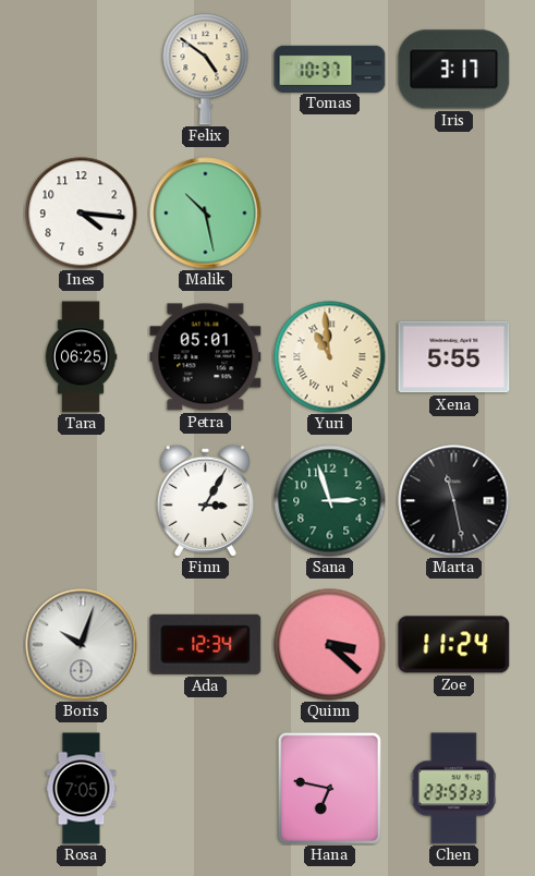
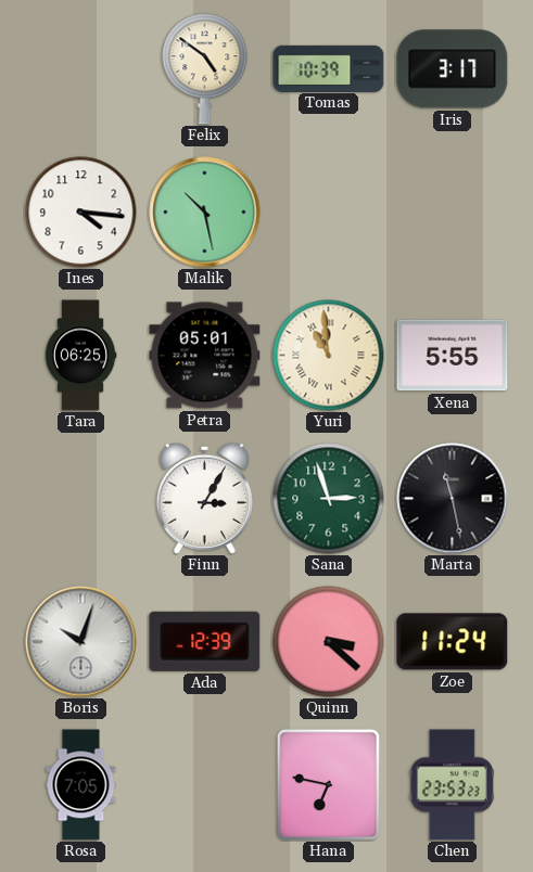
Tomas: 10:37 -> 10:39 (329, 68)
Ada: 12:34 -> 12:39 (205, 641)
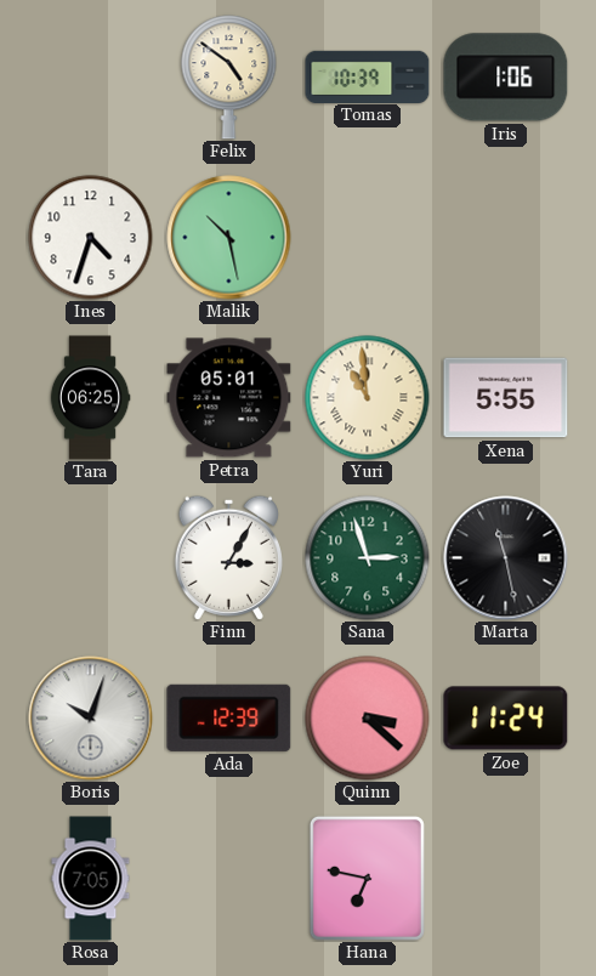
Iris: 3:17 -> 1:06 (506, 78)
Ines: 4:16 -> 4:33 (91, 238)
Chen: 23:53 -> none (452, 785)
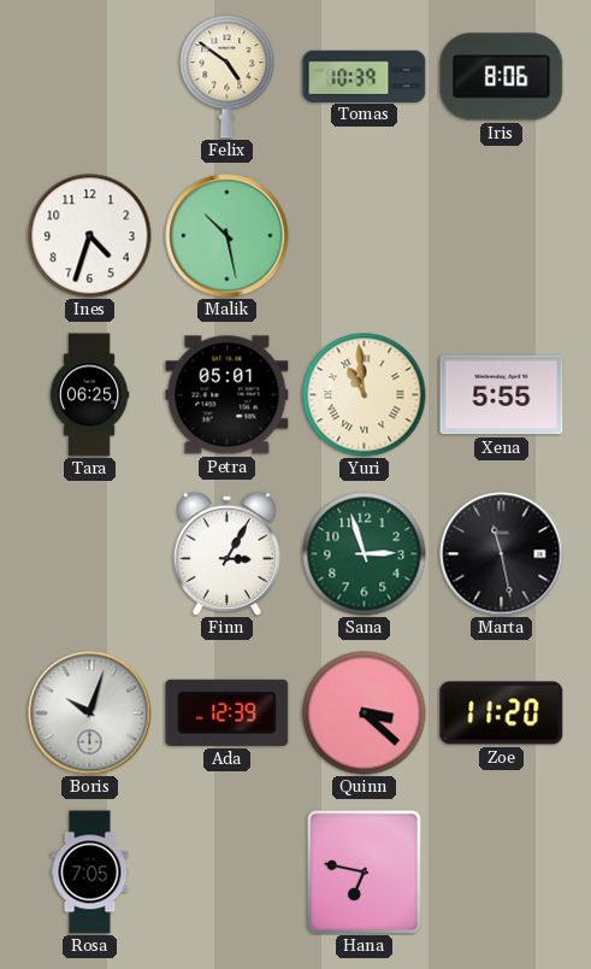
Iris: 1:06 -> 8:06 (502, 77)
Zoe: 11:24 -> 11:20 (502, 713)
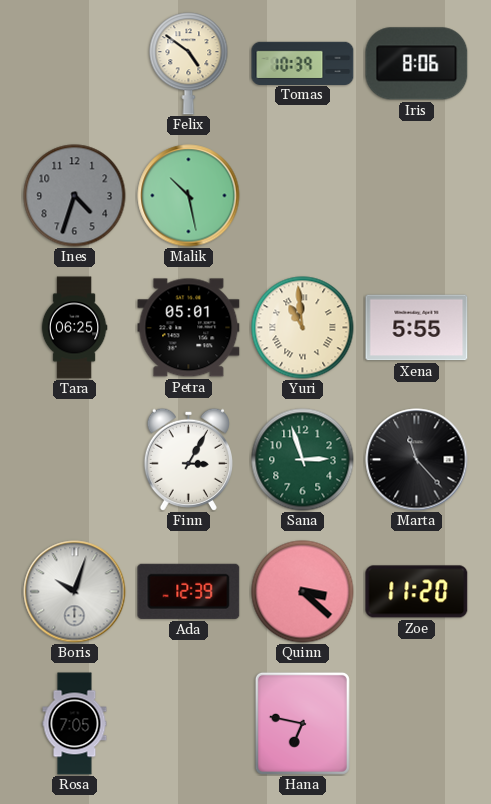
Ines dial: white -> grey (75, 196)
Marta: 11:28 -> 11:23 (417, 460)
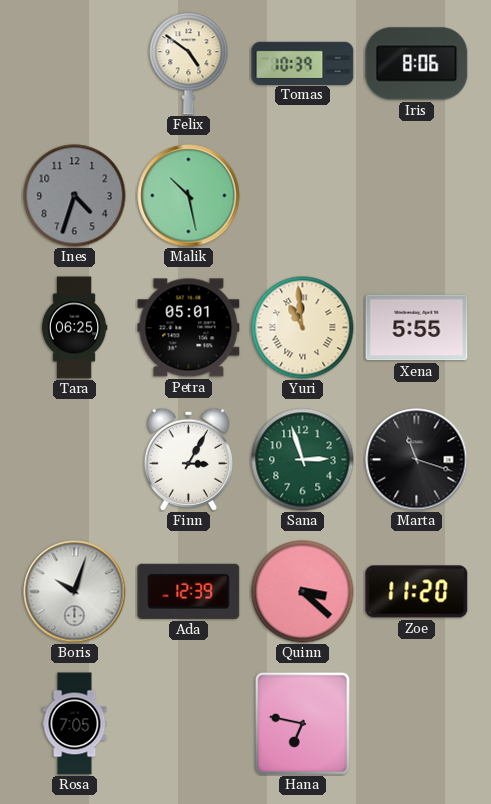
Marta: 11:23 -> 11:18 (417, 460)
